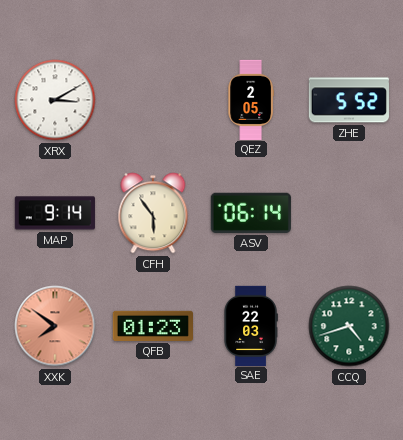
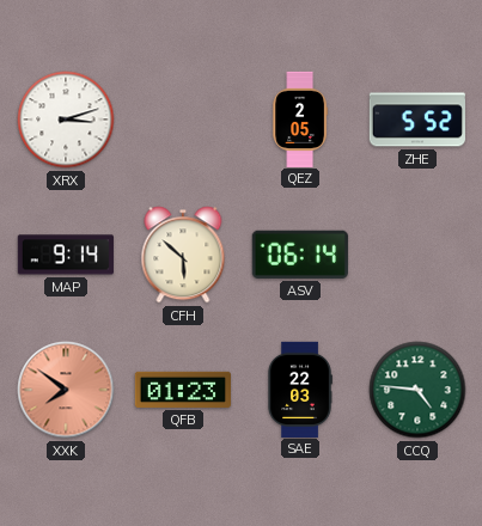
XRX: 3:10 -> 3:12 (66, 120)
CFH: 5:54 -> 5:52 (183, 255)
CCQ: 4:42 -> 4:46 (417, 390)
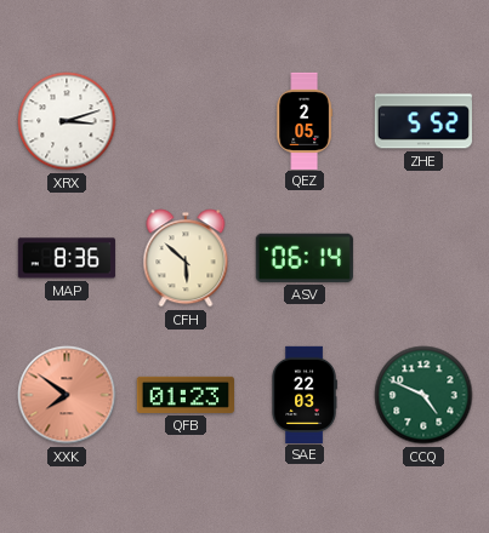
MAP: 9:14 -> 8:36 (67, 258)
CCQ: 4:46 -> 4:49 (423, 395)
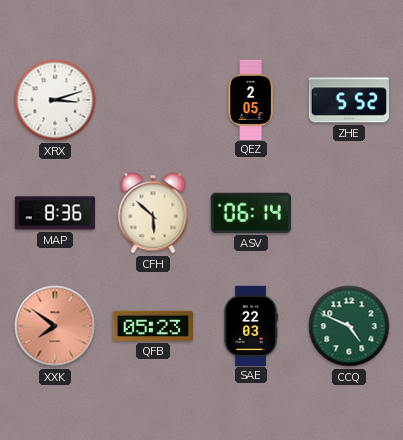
QFB: 01:23 -> 05:23 (152, 326)
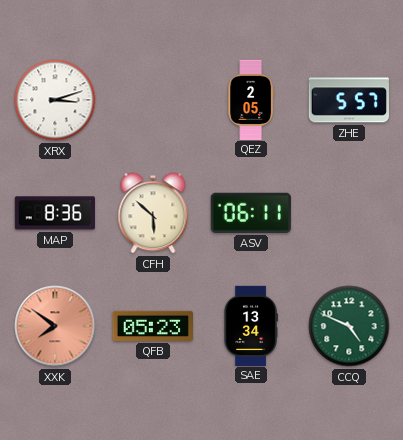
ZHE: 5:52 -> 5:57 (349, 100)
ASV: 06:14 -> 06:11 (251, 213)
SAE: 22:03 -> 13:34 (251, 325)
